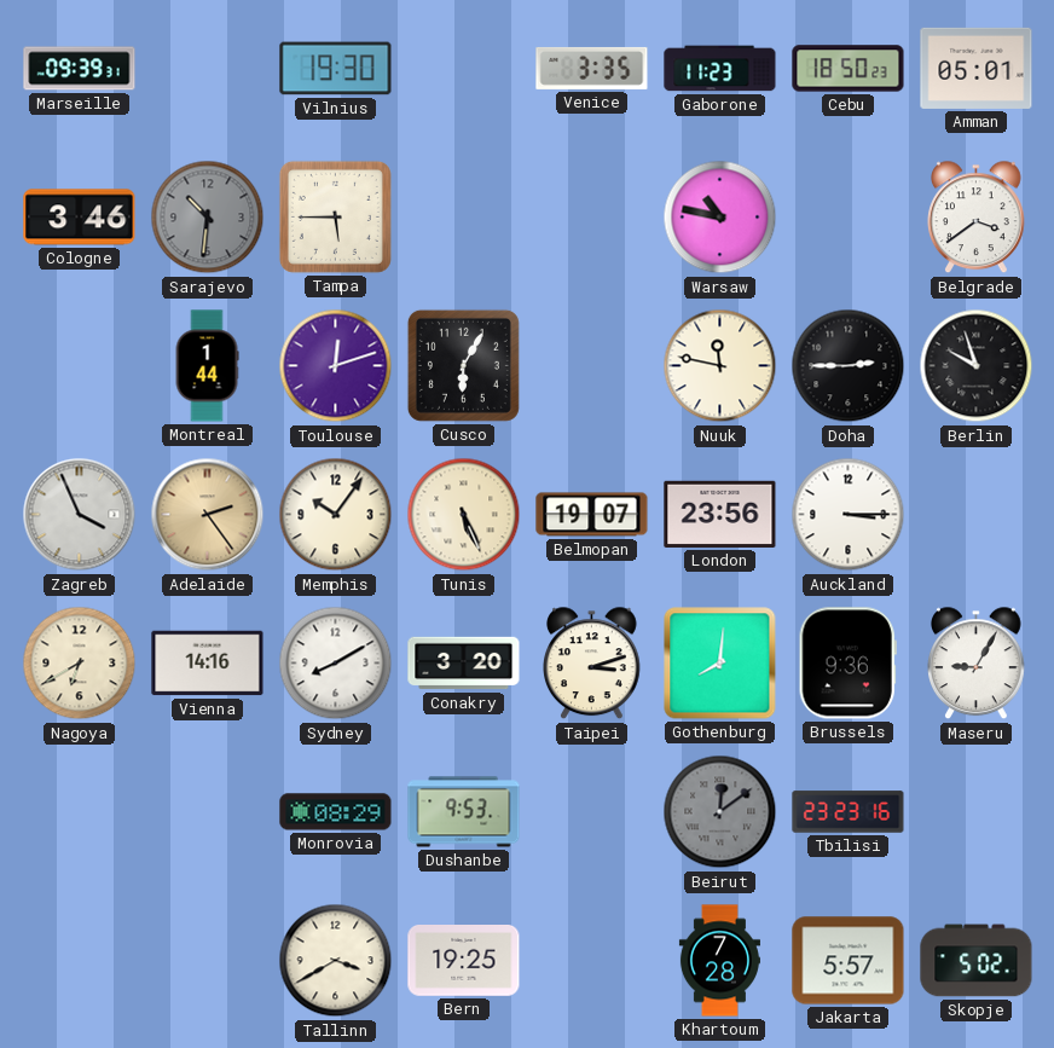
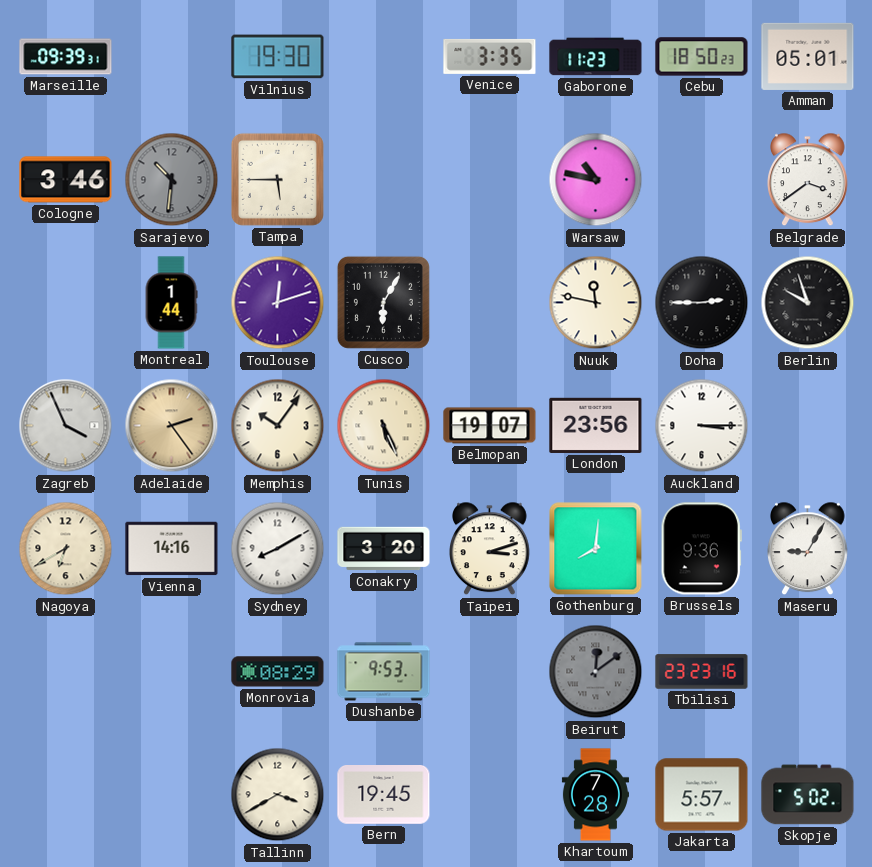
Bern: 19:25 -> 19:45 (384, 795)
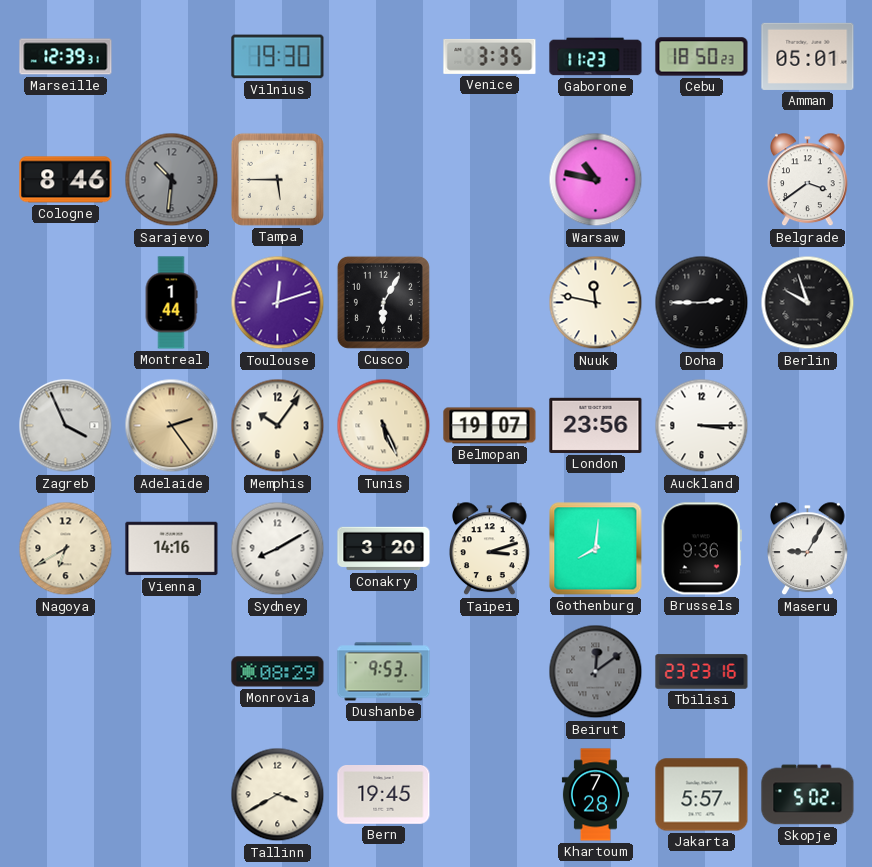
Marseille: 09:39 -> 12:39 (66, 57)
Cologne: 3:46 -> 8:46 (66, 180)
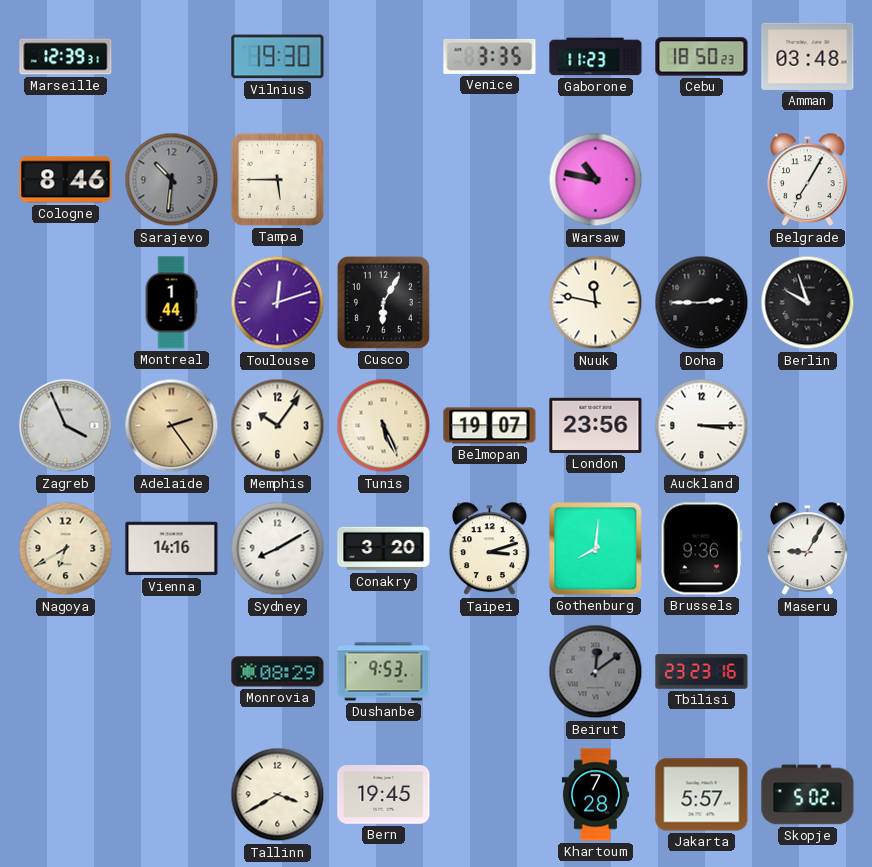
Amman: 05:01 -> 03:48 (808, 56)
Belgrade: 3:39 -> 7:05 (808, 180)
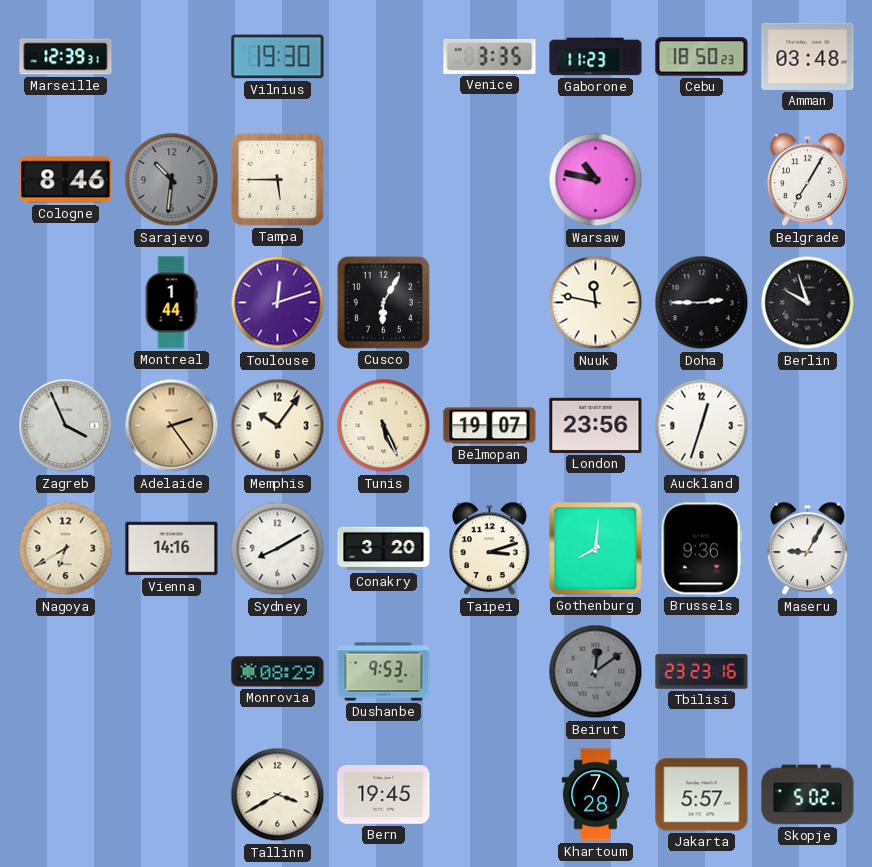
Auckland: 3:15 -> 12:33 (702, 426)
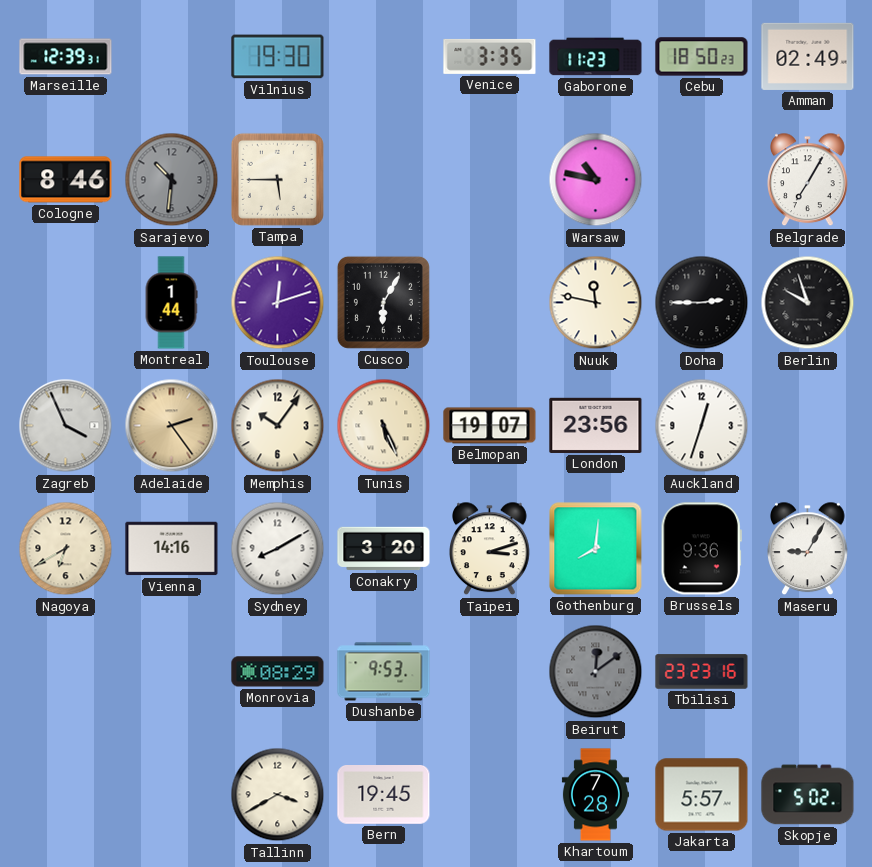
Amman: 03:48 -> 02:49 (808, 56)
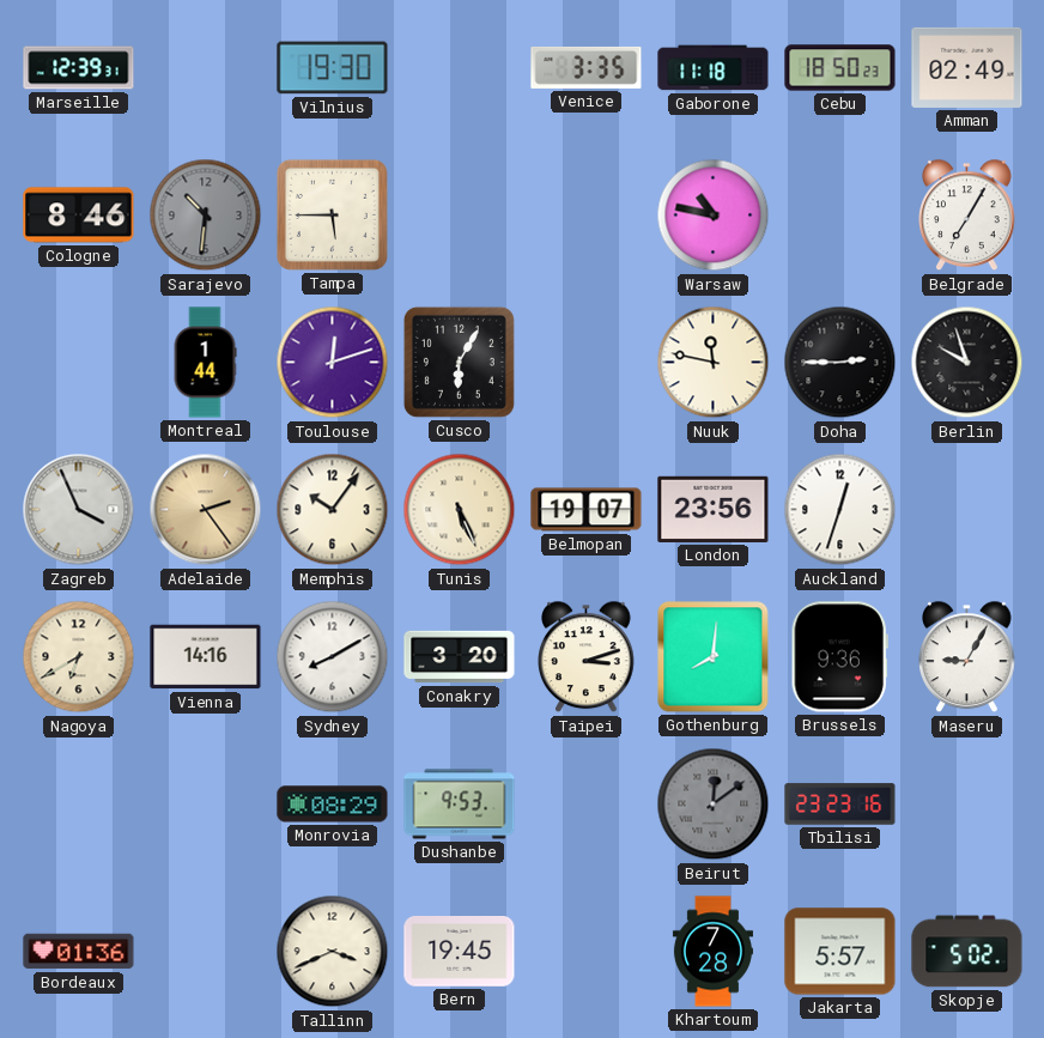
Gaborone: 11:23 -> 11:18 (714, 68)
Bordeaux: none -> 01:36 (79, 952)
Tallinn: 3:40 -> 3:41 (333, 952)
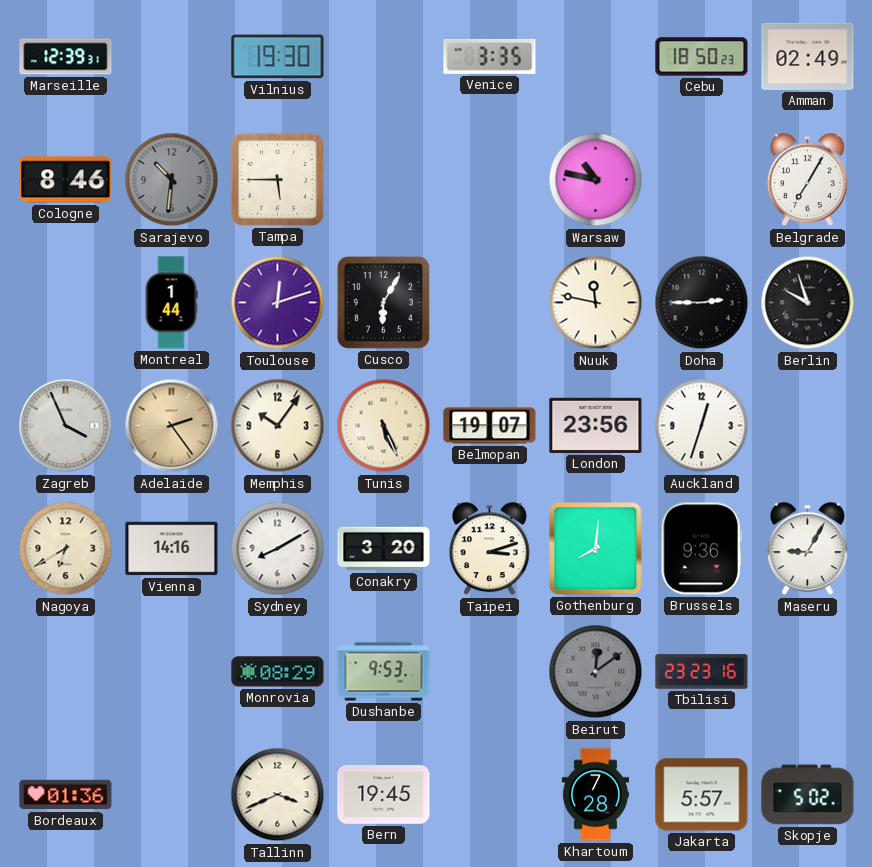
Gaborone: 11:18 -> none (714, 68)
